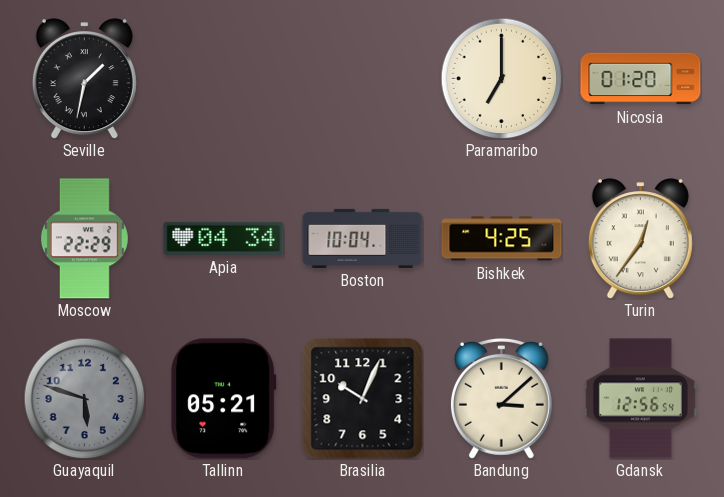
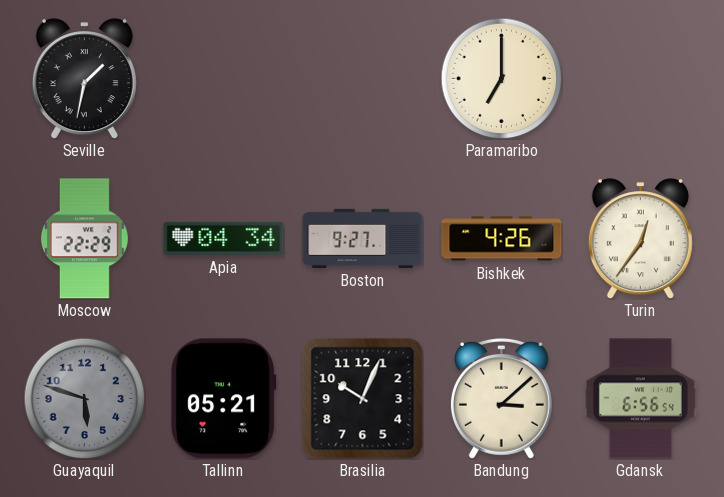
Nicosia: 01:20 -> none (641, 79)
Boston: 10:04 -> 9:27 (363, 238)
Bishkek: 4:25 -> 4:26 (502, 239)
Gdansk: 12:56 -> 6:56 (640, 399)
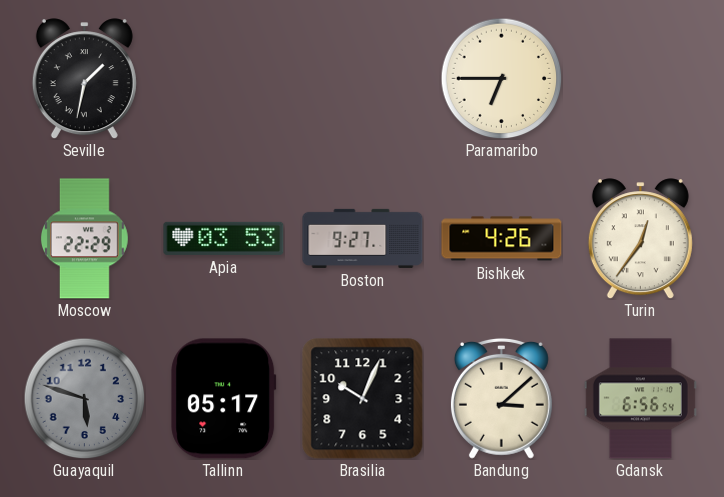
Paramaribo: 7:00 -> 6:45 (501, 78)
Apia: 04:34 -> 03:53 (224, 238)
Tallinn: 05:21 -> 05:17 (224, 399)
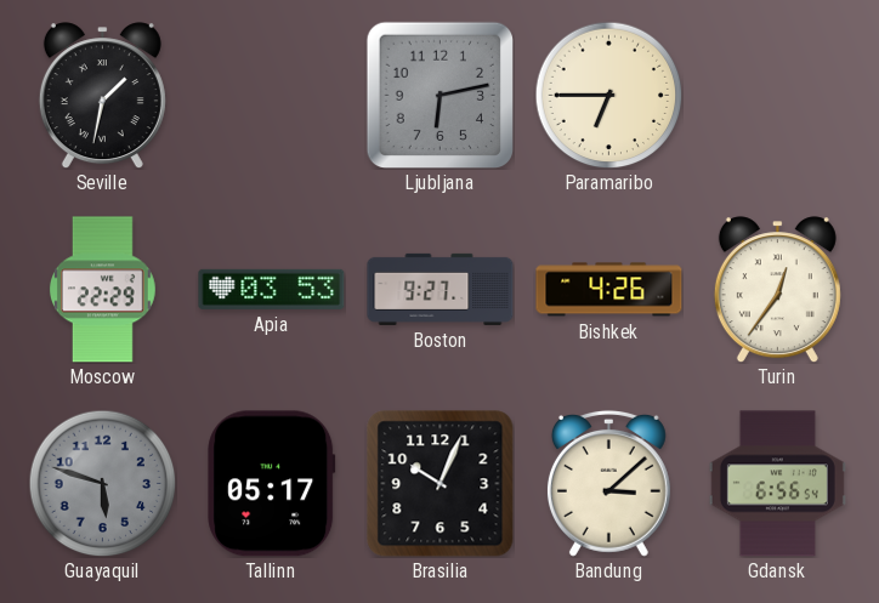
Ljubljana: none -> 6:13 (439, 95)
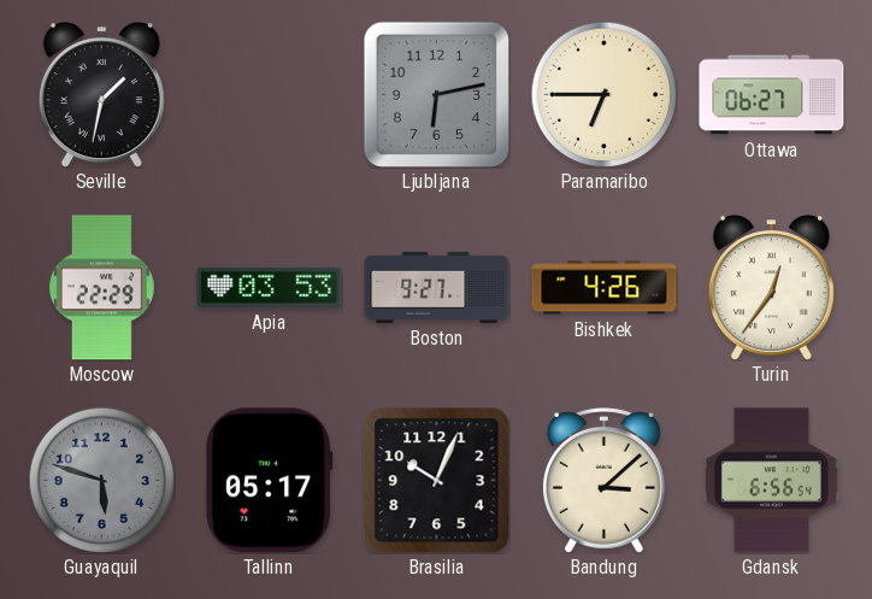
Ottawa: none -> 06:27 (772, 95)
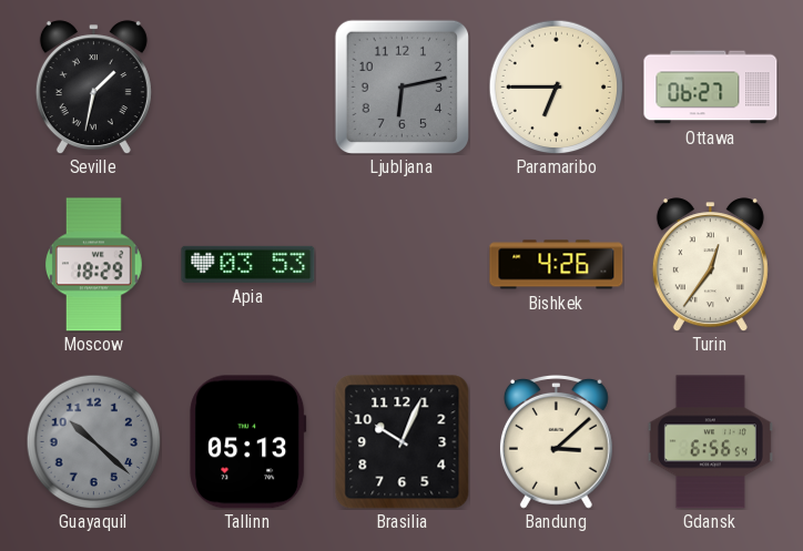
Moscow: 22:29 -> 18:29 (93, 265)
Boston: 9:27 -> none (437, 287)
Guayaquil: 5:48 -> 10:22 (93, 441)
Tallinn: 05:17 -> 05:13 (248, 442)
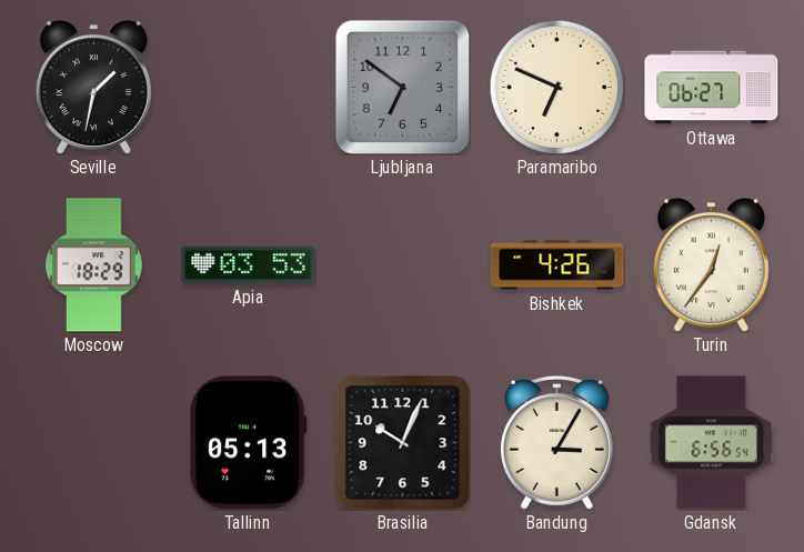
Ljubljana: 6:13 -> 6:51 (402, 87)
Paramaribo: 6:45 -> 6:49 (556, 87)
Guayaquil: 10:22 -> none (93, 441)
Bandung: 3:08 -> 3:05 (556, 442)
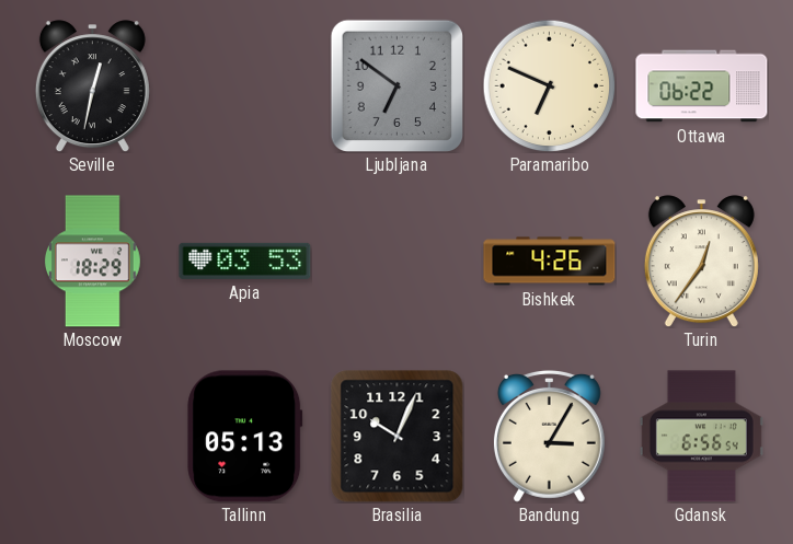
Seville: 1:32 -> 12:32 (92, 86)
Ottawa: 06:27 -> 06:22 (702, 86)
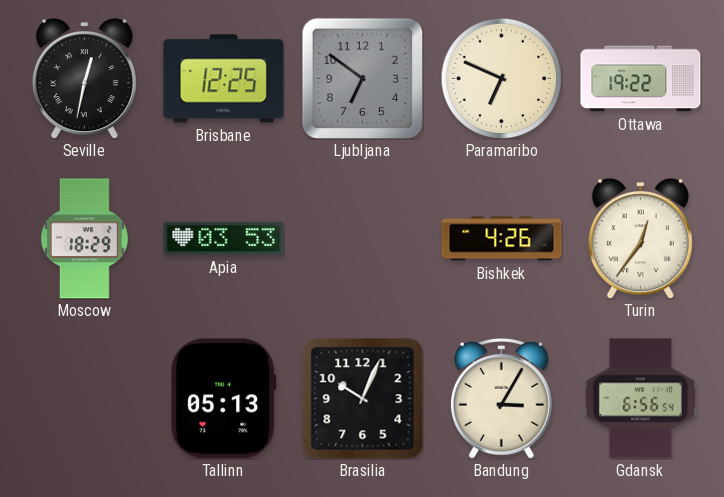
Brisbane: none -> 12:25 (224, 79)
Ottawa: 06:22 -> 19:22 (641, 79)
